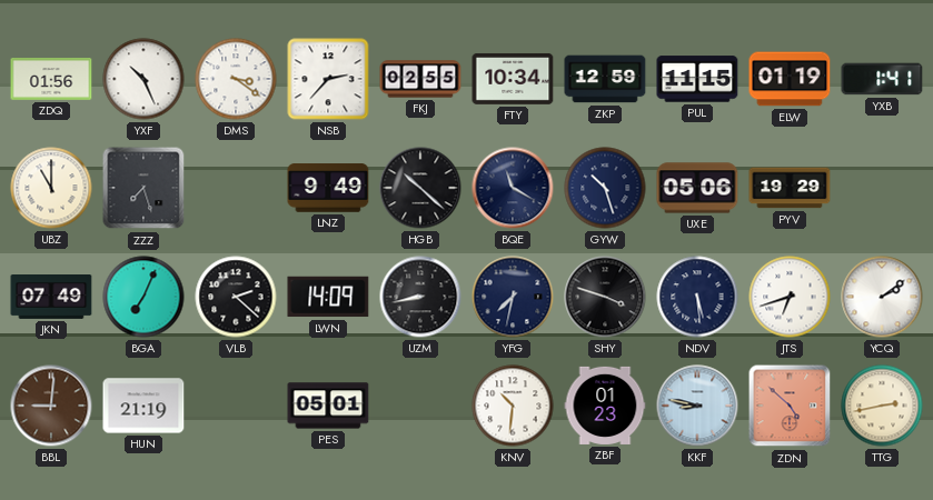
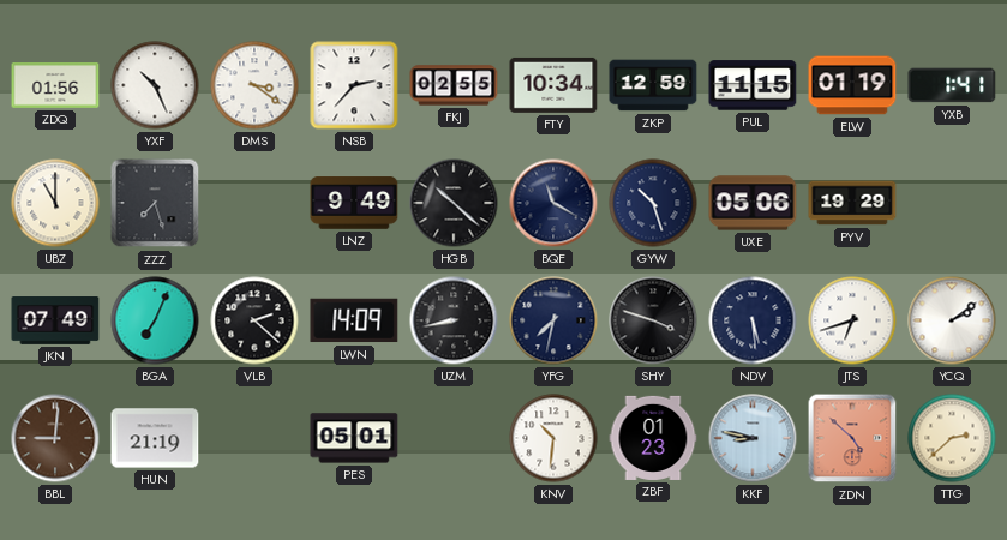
TTG: 2:43 -> 2:38 (952, 438)
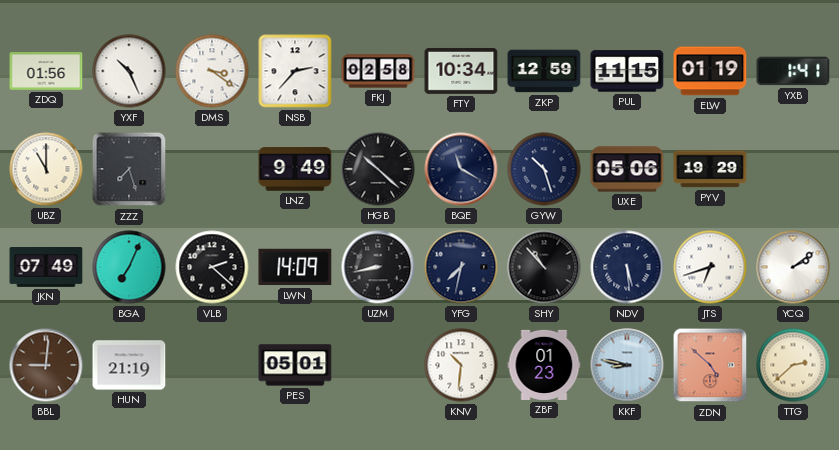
FKJ: 02:55 -> 02:58 (378, 71)
SHY: 3:48 -> 10:53 (544, 267)
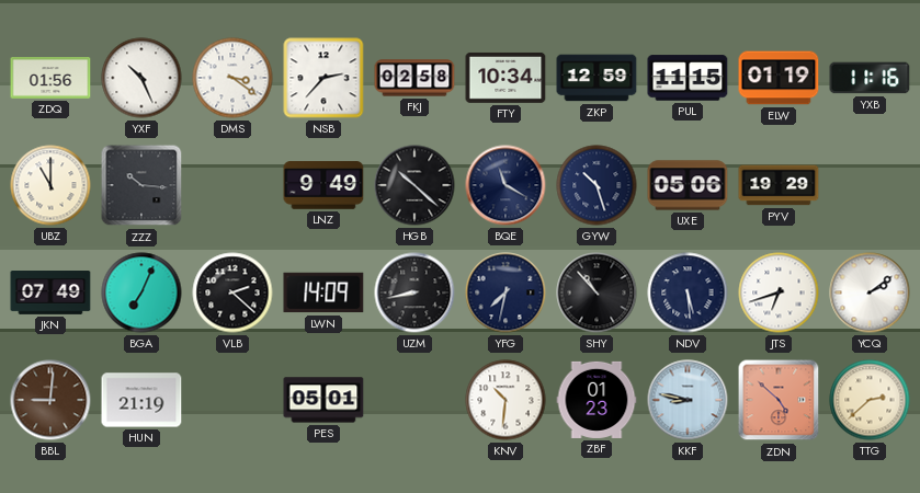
YXB: 1:41 -> 11:16 (870, 78)
ZZZ: 7:27 -> 10:16 (141, 185)
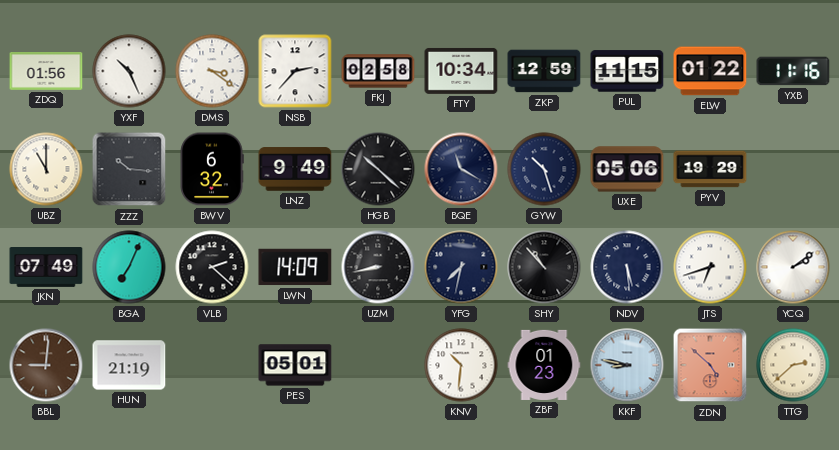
ELW: 01:19 -> 01:22 (710, 71)
BWV: none -> 6:32 (212, 169)
